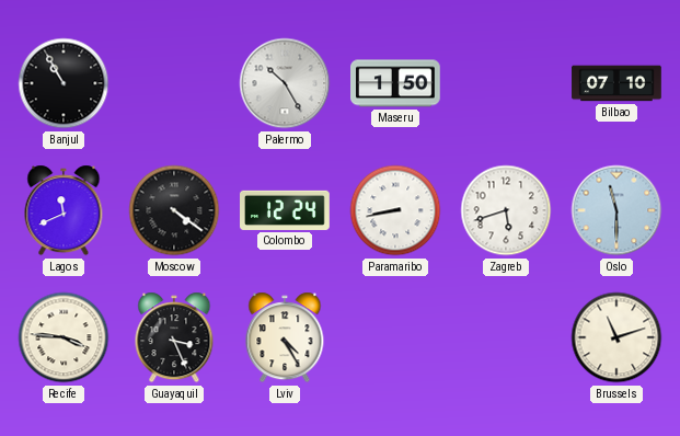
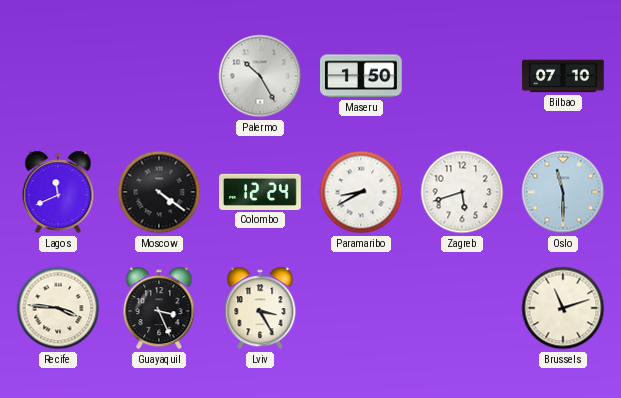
Banjul: 10:55 -> none (64, 83)
Paramaribo: 8:43 -> 8:40 (361, 192)
Lviv: 4:25 -> 3:25 (260, 308)
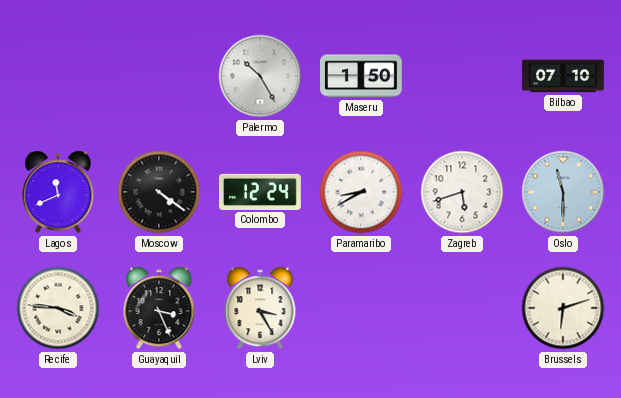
Brussels: 11:12 -> 6:12 (563, 308)
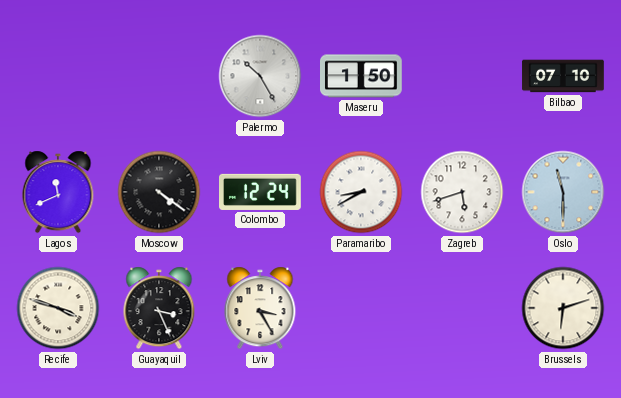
Recife: 3:46 -> 3:48 (58, 308)
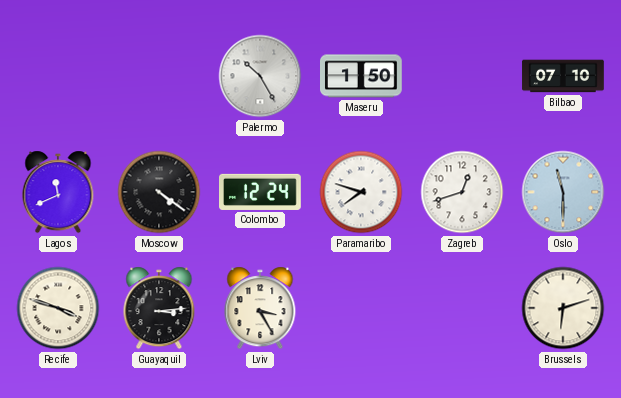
Paramaribo: 8:40 -> 7:48 (361, 192)
Zagreb: 5:42 -> 12:42 (462, 192)
Guayaquil: 3:26 -> 3:14 (159, 308)
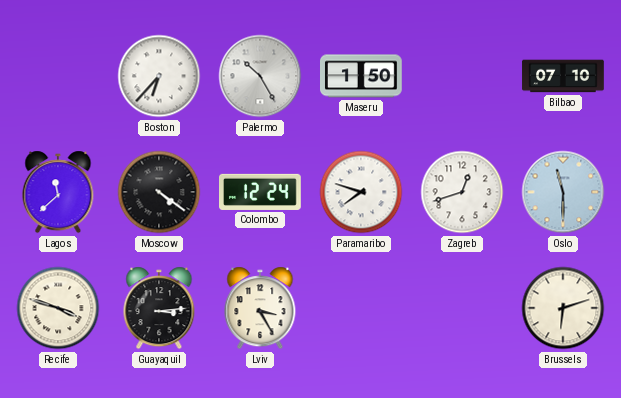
Boston: none -> 6:37 (159, 76)
Lagos: 11:41 -> 11:38 (58, 192)
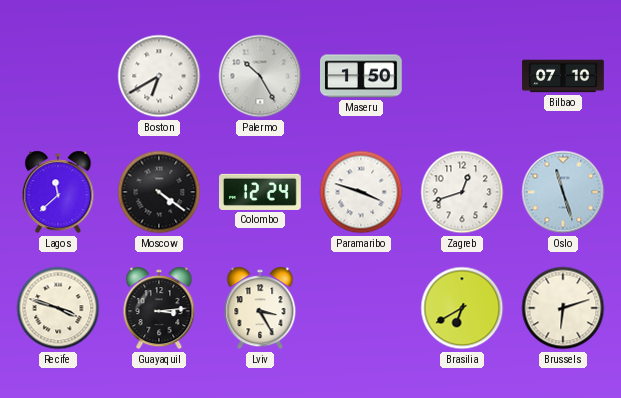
Boston: 6:37 -> 6:40 (159, 76)
Paramaribo: 7:48 -> 3:48 (361, 192)
Oslo: 11:30 -> 11:27 (563, 192)
Brasilia: none -> 6:40 (462, 308)
